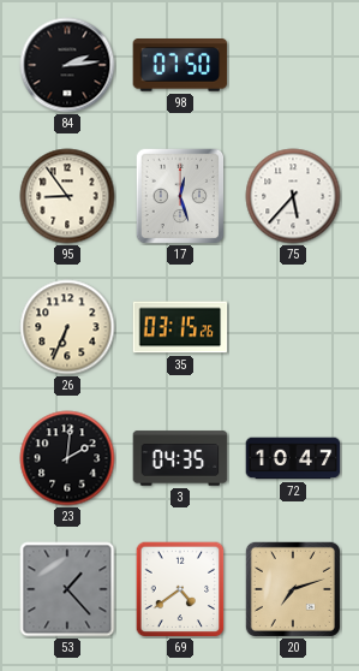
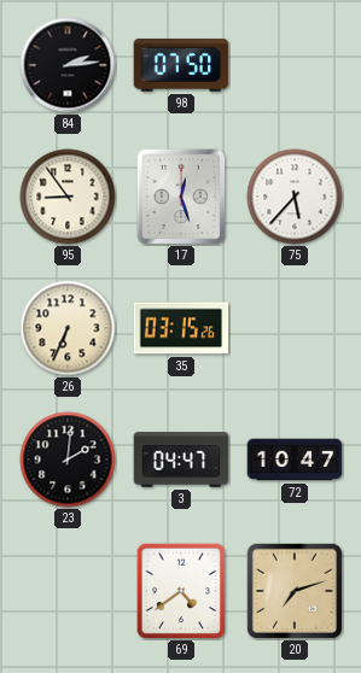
3: 04:35 -> 04:47 (181, 460)
53: 1:23 -> none (67, 589)
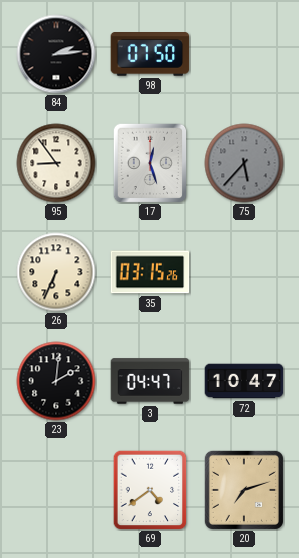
75 dial: white -> grey (244, 163)
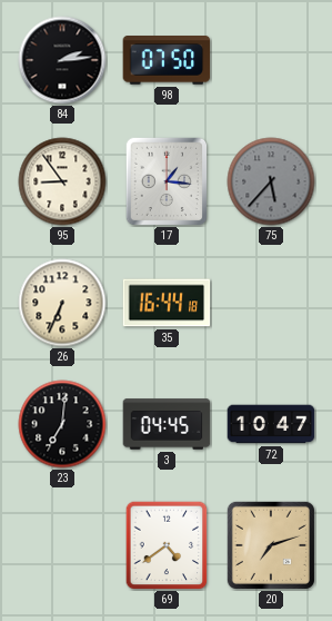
17: 12:27 -> 1:16 (167, 181)
35: 03:15 -> 16:44 (167, 303)
23: 2:01 -> 7:01 (62, 424)
3: 04:47 -> 04:45 (167, 424)
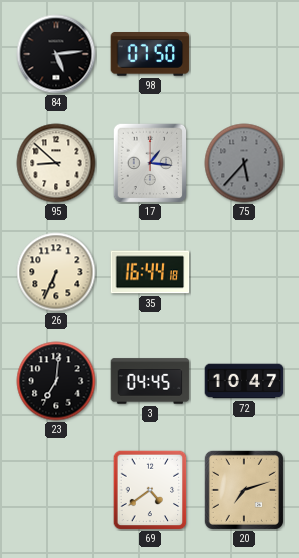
84: 2:14 -> 5:14 (56, 54)
95: 8:54 -> 8:52 (56, 163)
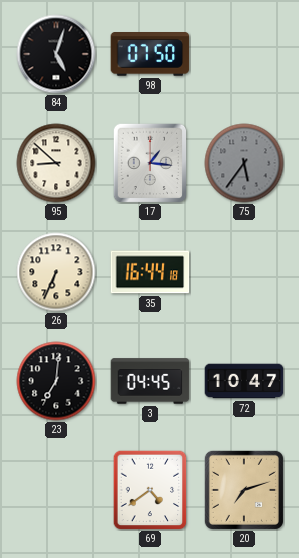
84: 5:14 -> 5:03 (56, 54)
75: 5:37 -> 5:36 (244, 163)
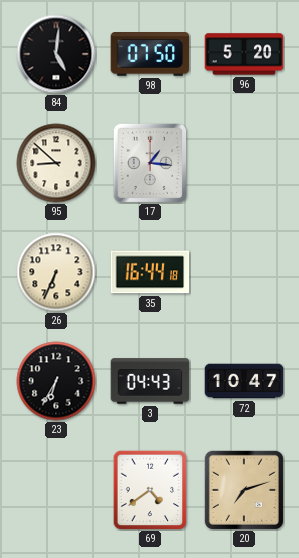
84: 5:03 -> 5:01 (56, 54)
96: none -> 5:20 (244, 54)
75: 5:36 -> none (244, 163)
23: 7:01 -> 6:35 (56, 381)
3: 04:45 -> 04:43 (150, 381)
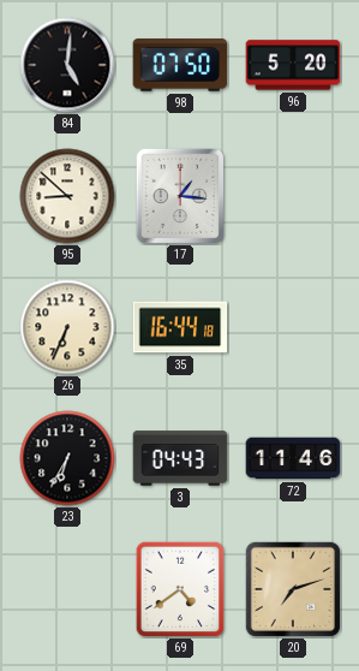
72: 10:47 -> 11:46 (293, 458)
